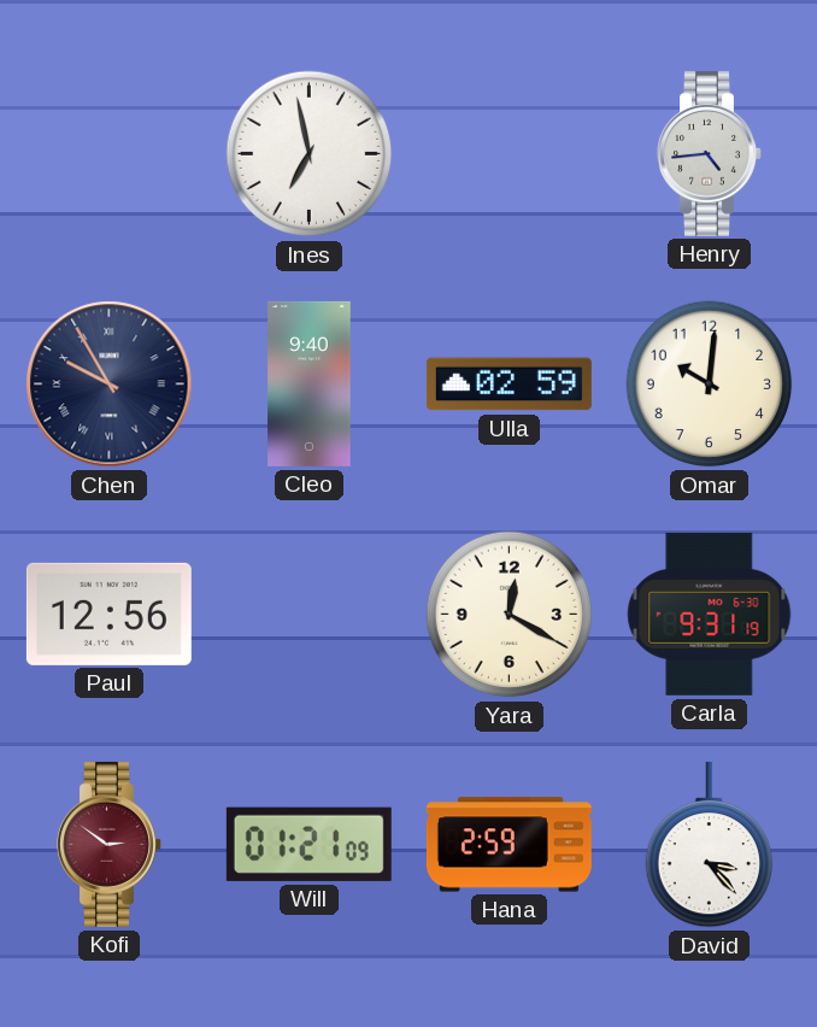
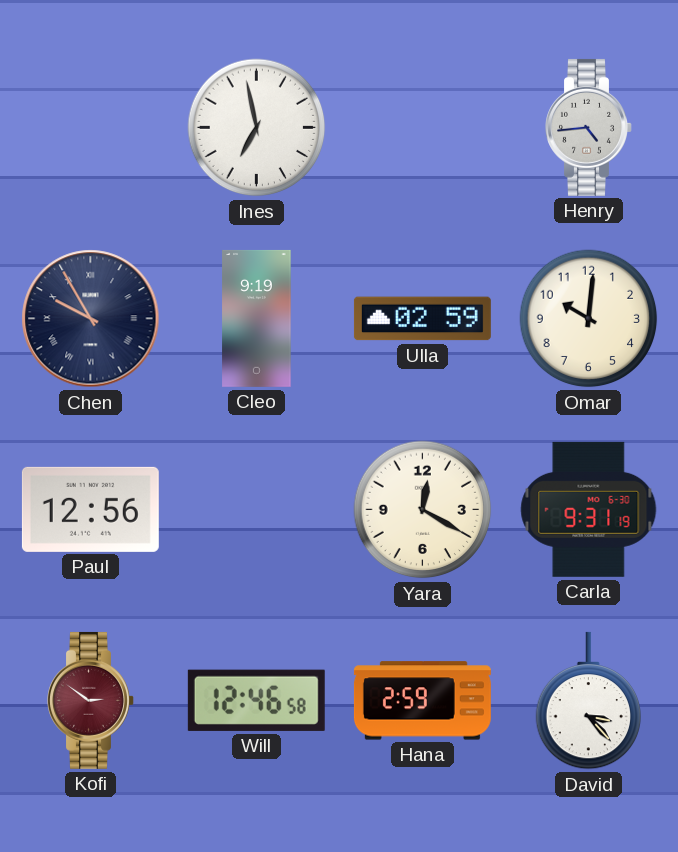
Cleo: 9:40 -> 9:19 (257, 318)
Will: 01:21 -> 12:46 (256, 700)
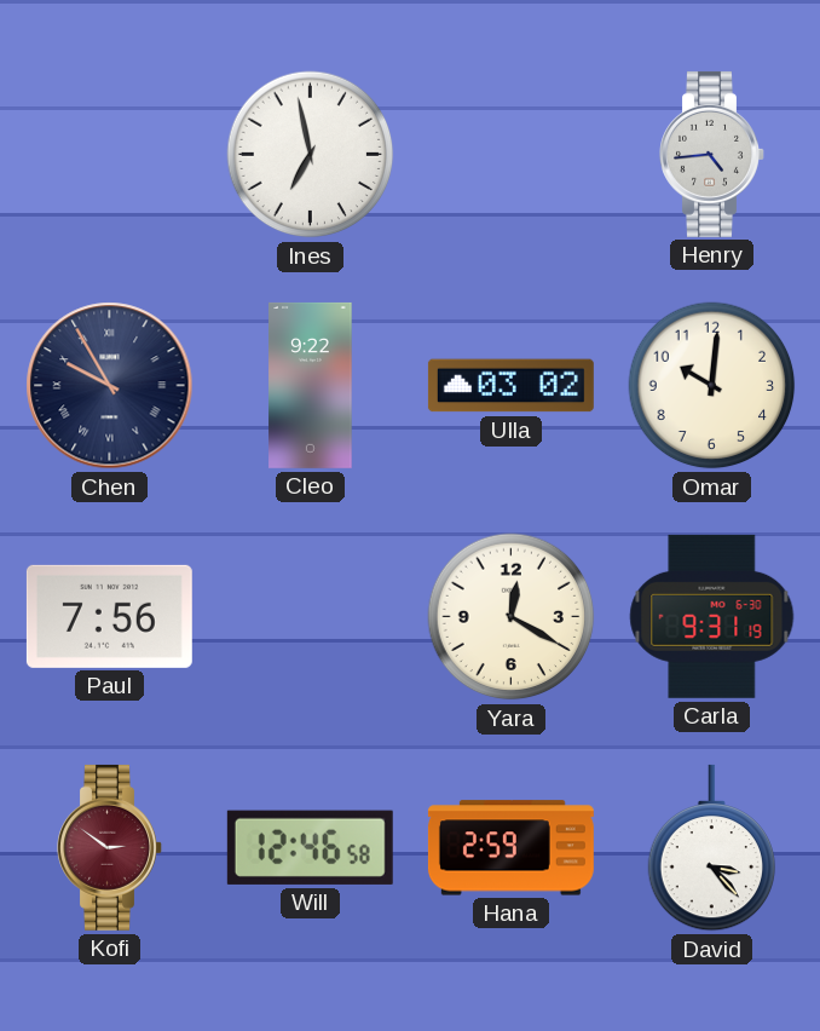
Cleo: 9:19 -> 9:22 (311, 385)
Ulla: 02:59 -> 03:02 (510, 386)
Paul: 12:56 -> 7:56 (109, 616)
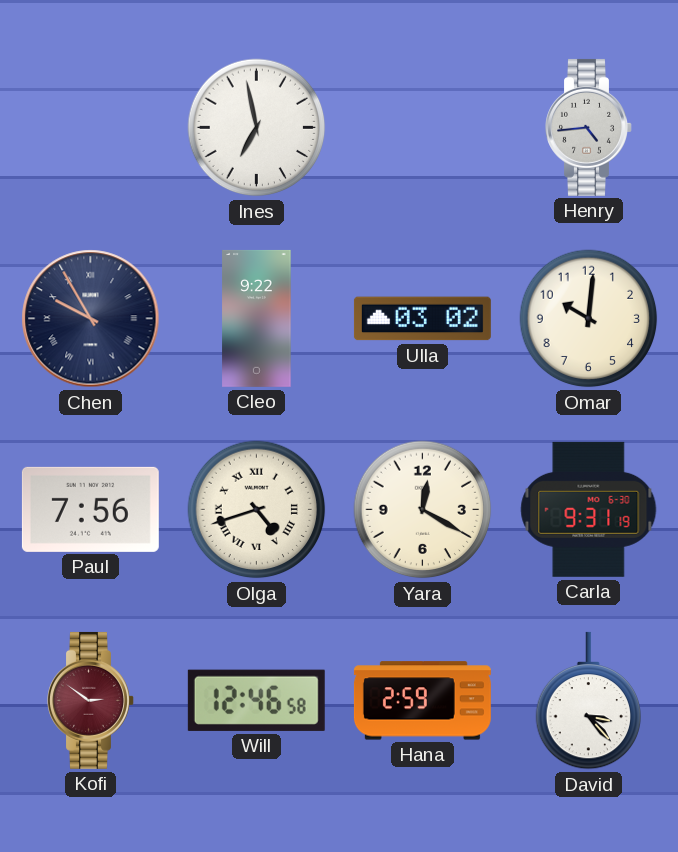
Olga: none -> 4:42 (257, 510)
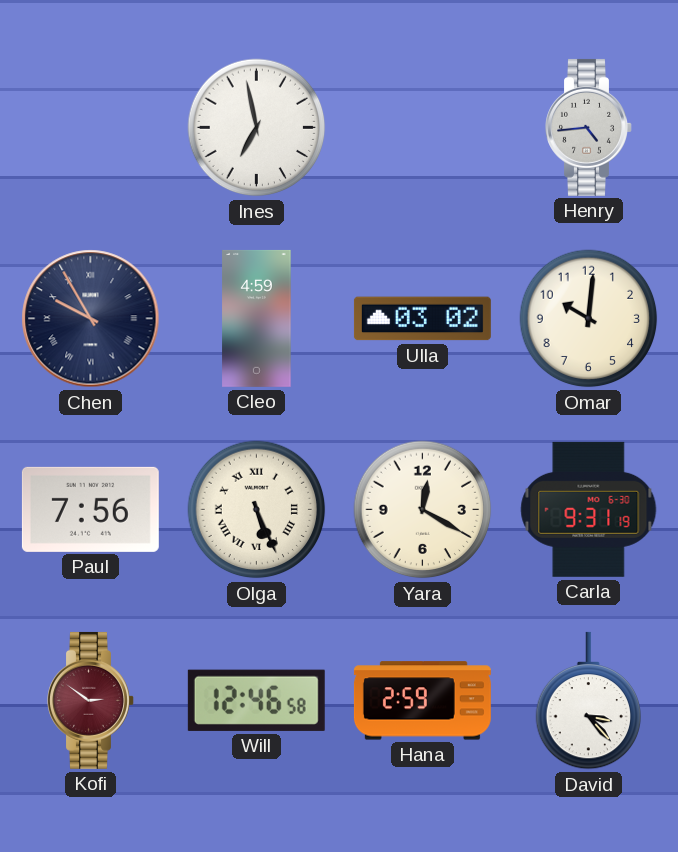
Cleo: 9:22 -> 4:59 (257, 318)
Olga: 4:42 -> 5:26 (257, 510)
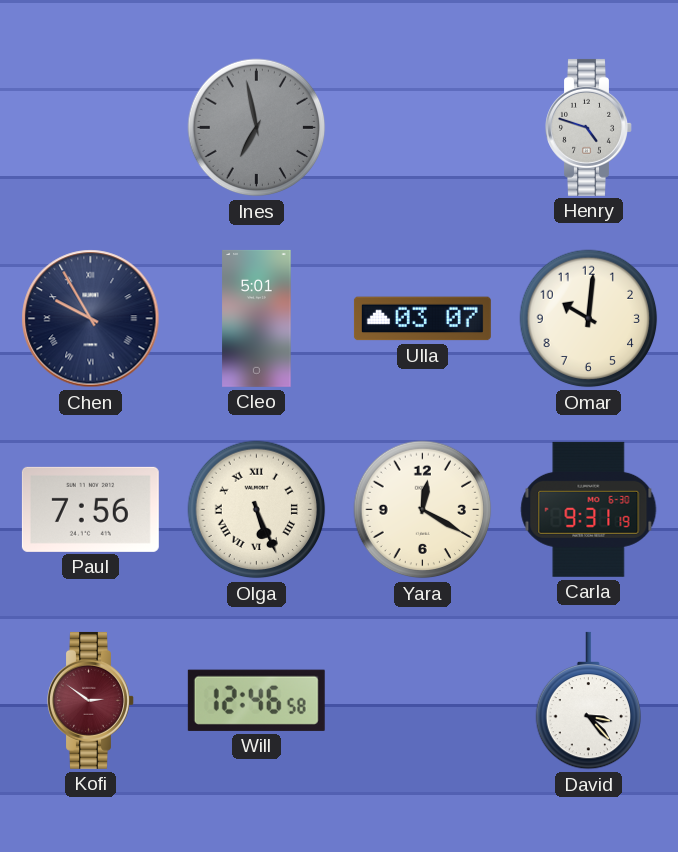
Ines dial: white -> grey (257, 128)
Henry: 4:44 -> 4:48 (589, 127)
Cleo: 4:59 -> 5:01 (257, 318)
Ulla: 03:02 -> 03:07 (422, 319)
Hana: 2:59 -> none (422, 701)
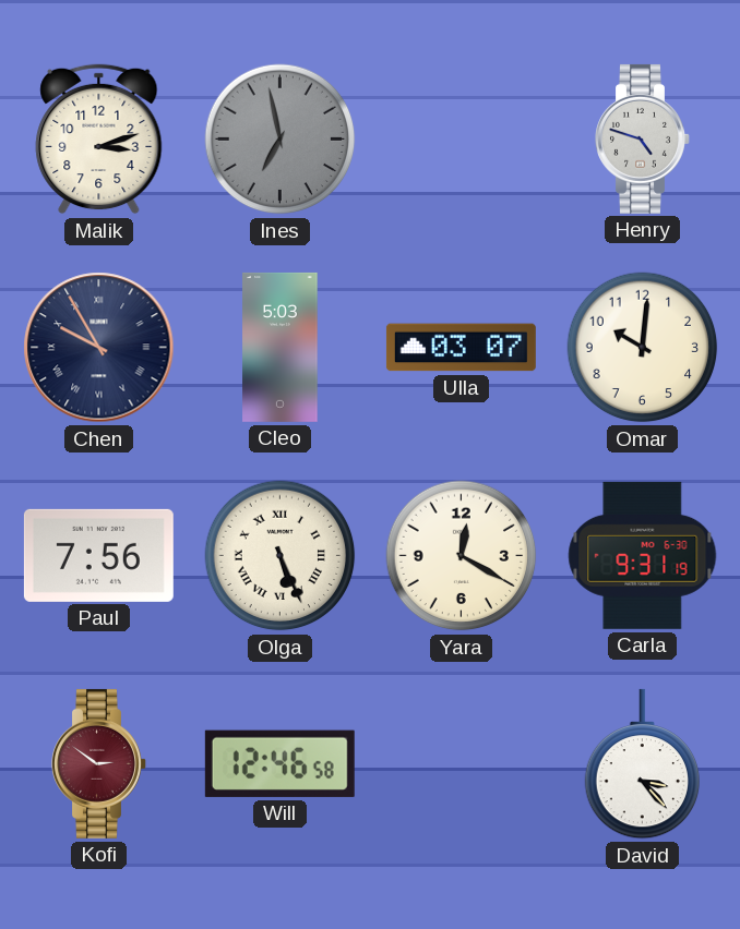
Malik: none -> 3:12 (99, 140)
Cleo: 5:01 -> 5:03 (281, 347)
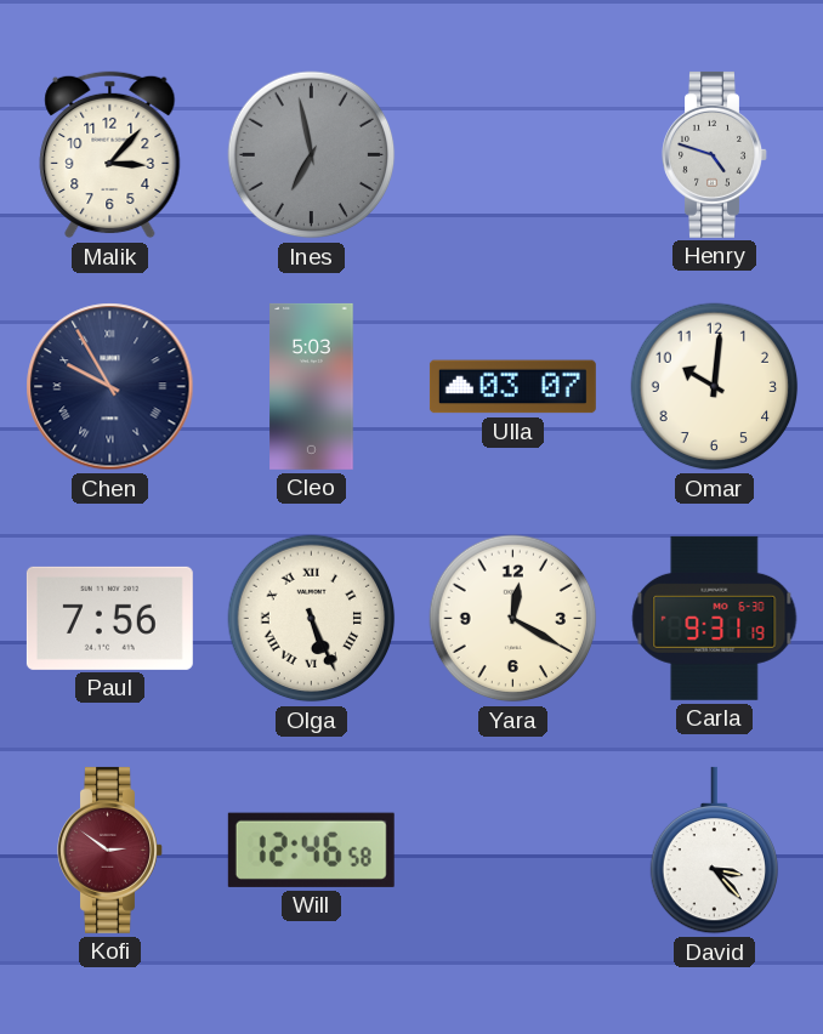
Malik: 3:12 -> 3:07 (110, 155)
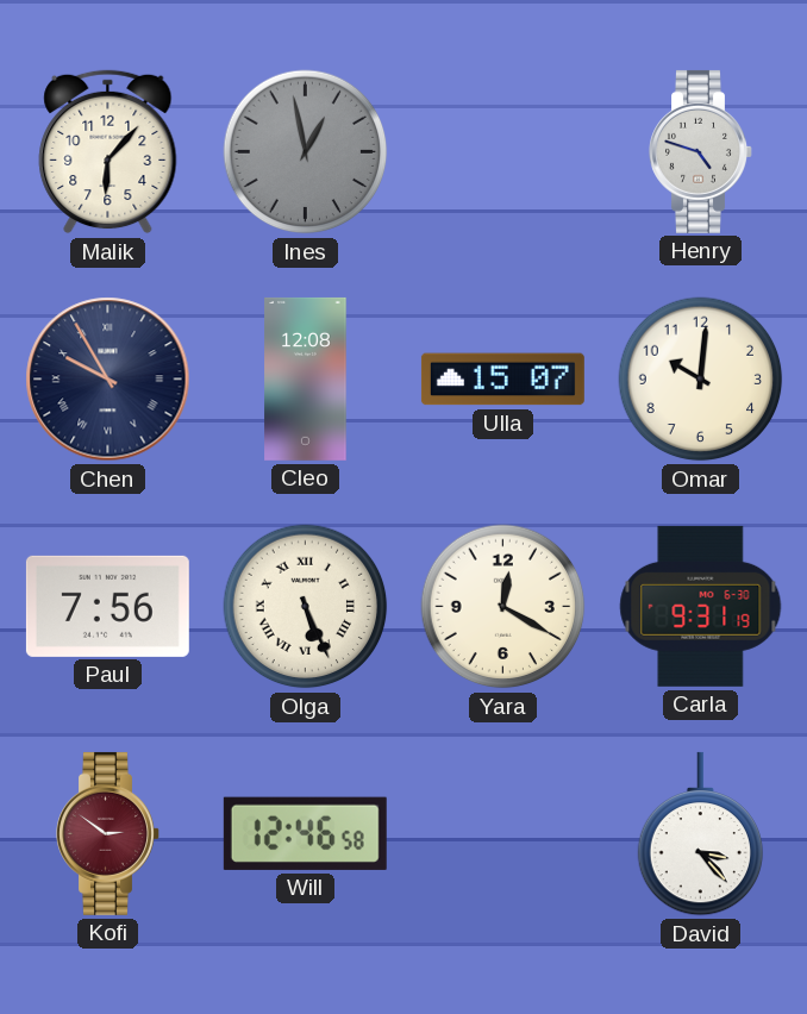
Malik: 3:07 -> 6:07 (108, 152)
Ines: 6:58 -> 12:58 (306, 152)
Cleo: 5:03 -> 12:08 (306, 378)
Ulla: 03:07 -> 15:07 (502, 380)
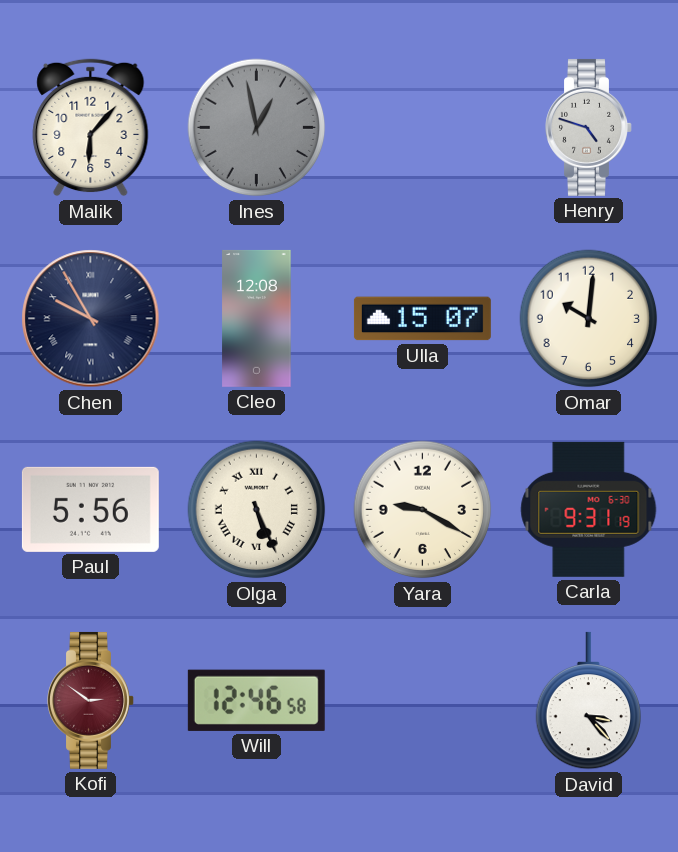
Paul: 7:56 -> 5:56 (90, 509)
Yara: 12:20 -> 9:20 (423, 510)
